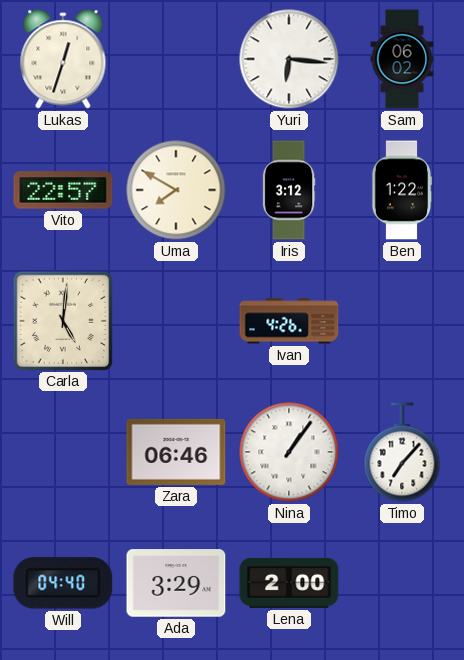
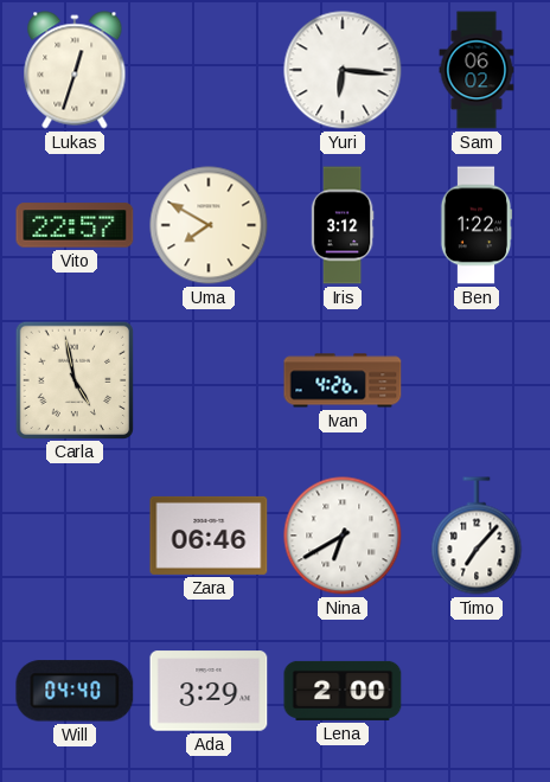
Carla: 5:01 -> 4:58 (73, 379)
Nina: 1:06 -> 6:40 (343, 536)
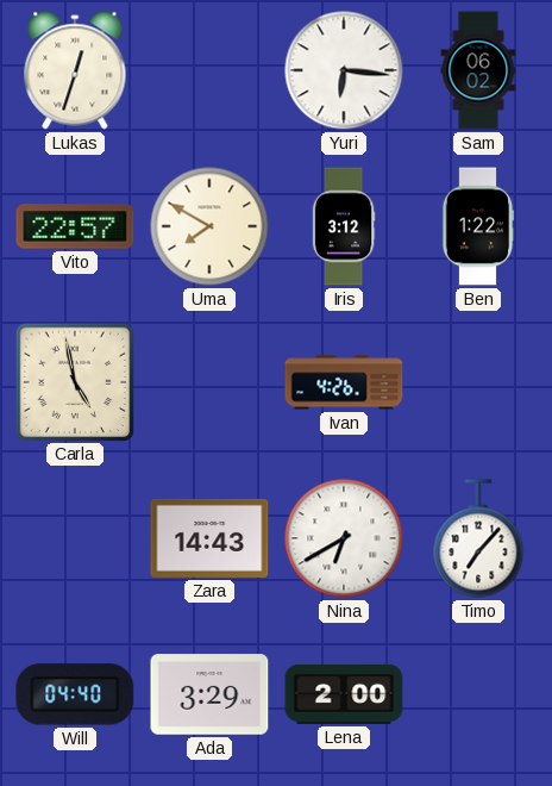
Zara: 06:46 -> 14:43 (209, 538)
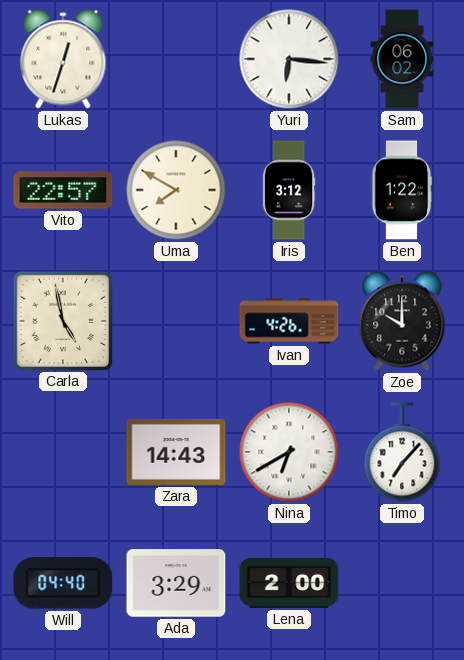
Zoe: none -> 10:00 (402, 321)
